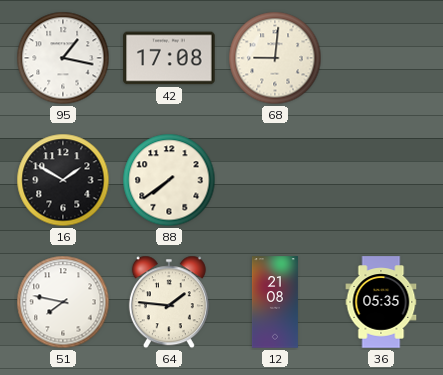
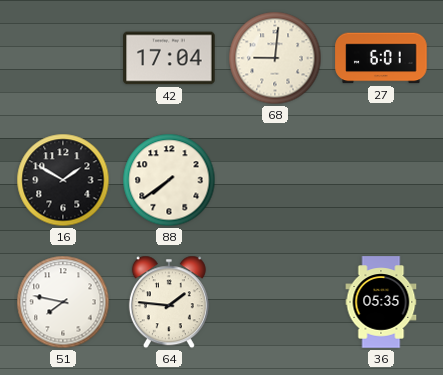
95: 1:17 -> none (63, 58)
42: 17:08 -> 17:04 (169, 58)
27: none -> 6:01 (381, 58)
12: 21:08 -> none (275, 302)
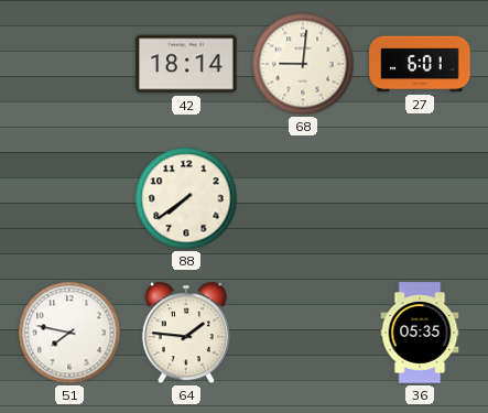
42: 17:04 -> 18:14 (186, 64)
16: 1:50 -> none (63, 180)
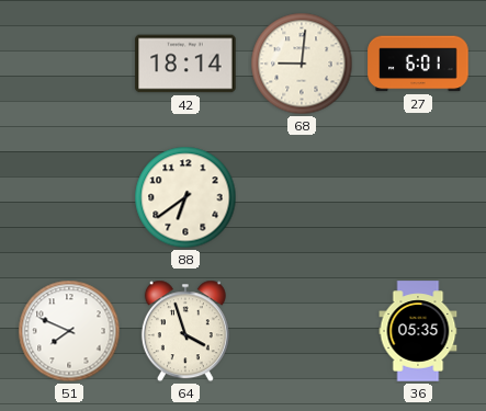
88: 7:39 -> 6:39 (185, 197)
51: 7:47 -> 7:49 (69, 331)
64: 1:46 -> 3:57 (185, 331)
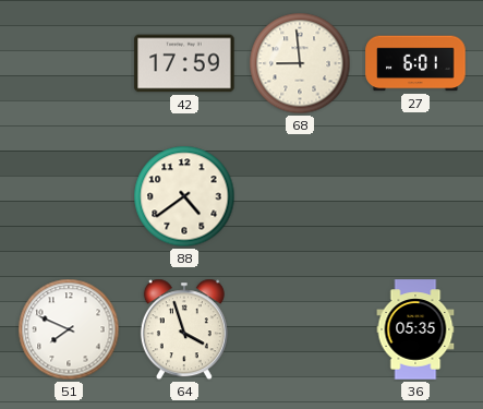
42: 18:14 -> 17:59 (184, 63)
68: 9:01 -> 8:59 (300, 63)
88: 6:39 -> 4:39 (184, 196)
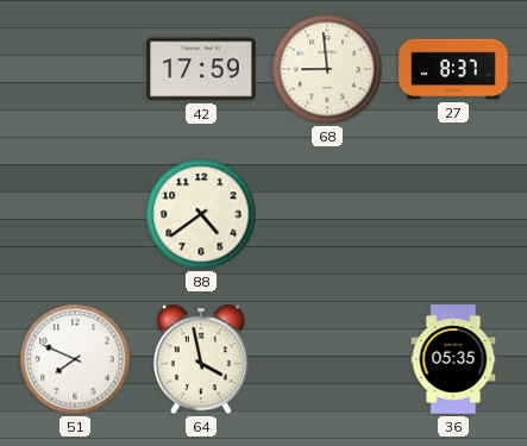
27: 6:01 -> 8:37 (453, 69)
64: 3:57 -> 3:58 (201, 359)
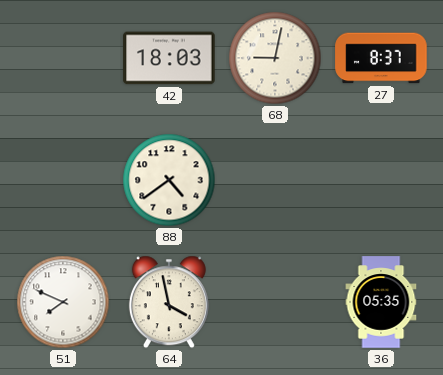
42: 17:59 -> 18:03 (169, 58)
68: 8:59 -> 9:02 (275, 58)
